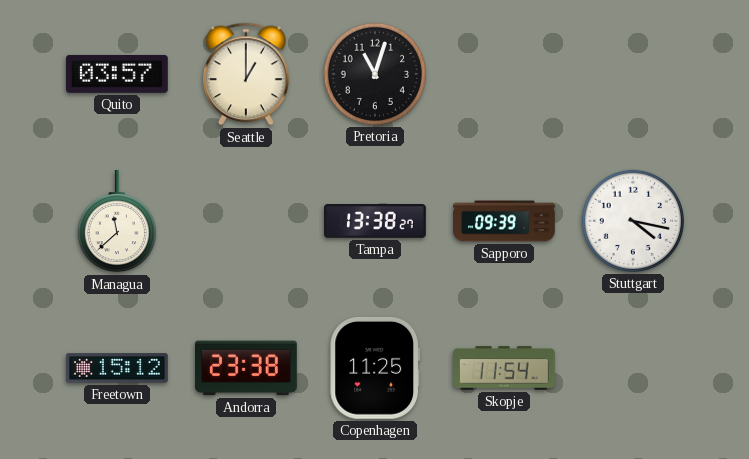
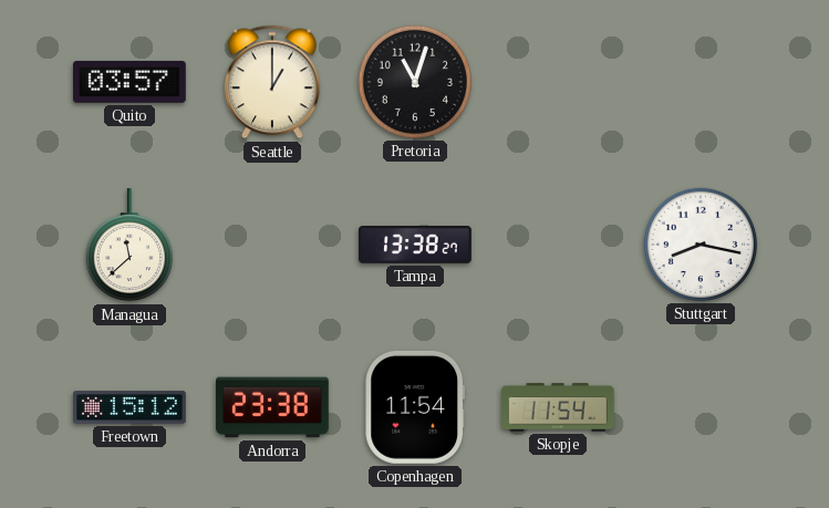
Sapporo: 09:39 -> none (504, 221)
Stuttgart: 4:17 -> 8:17 (701, 245)
Copenhagen: 11:25 -> 11:54 (415, 407)
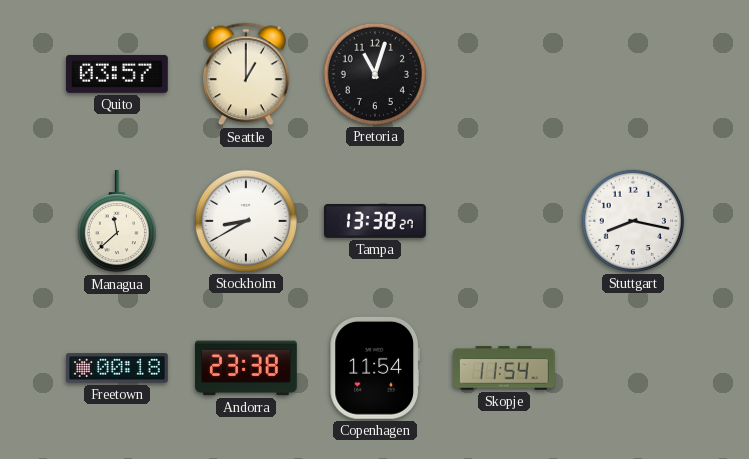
Stockholm: none -> 8:40 (246, 221)
Freetown: 15:12 -> 00:18 (118, 368)
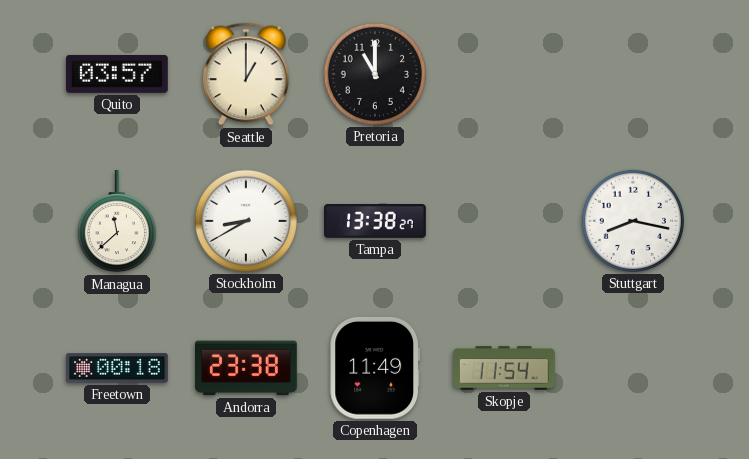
Pretoria: 11:03 -> 11:00 (375, 74)
Copenhagen: 11:54 -> 11:49 (375, 368)
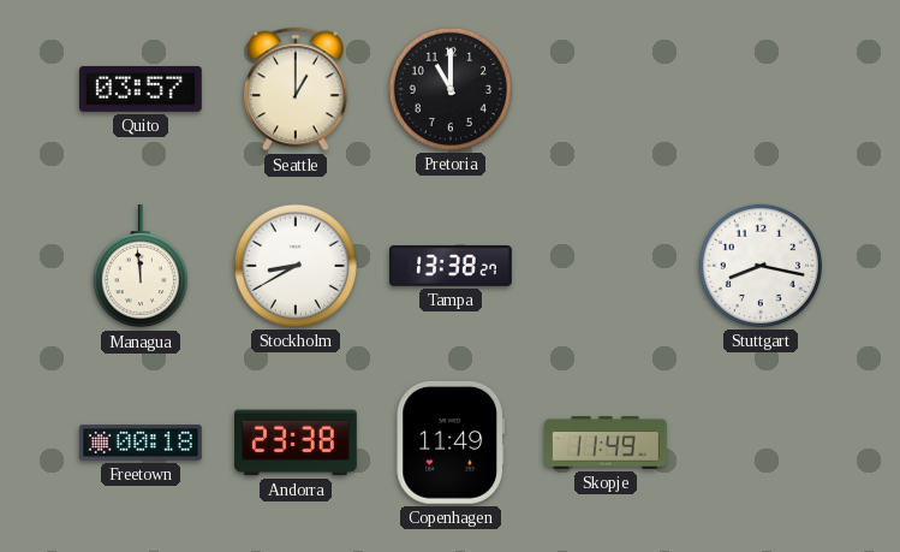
Managua: 11:38 -> 11:59 (141, 267)
Skopje: 11:54 -> 11:49 (607, 443)
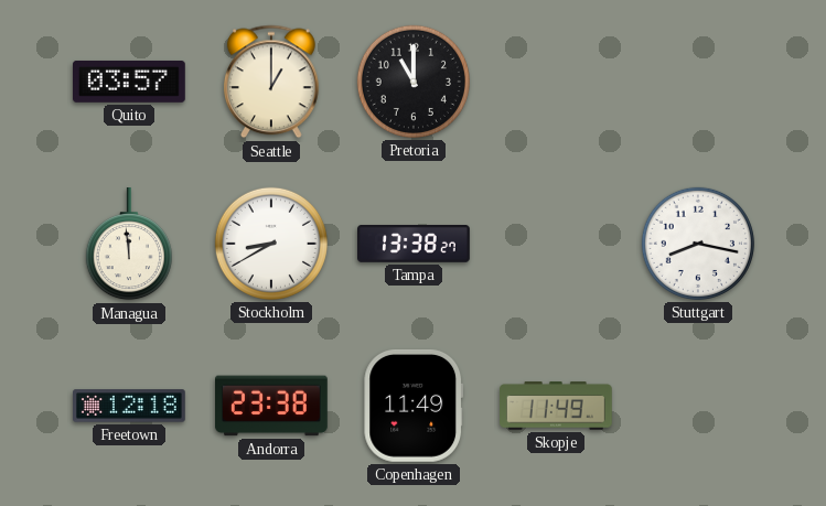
Freetown: 00:18 -> 12:18 (130, 406)
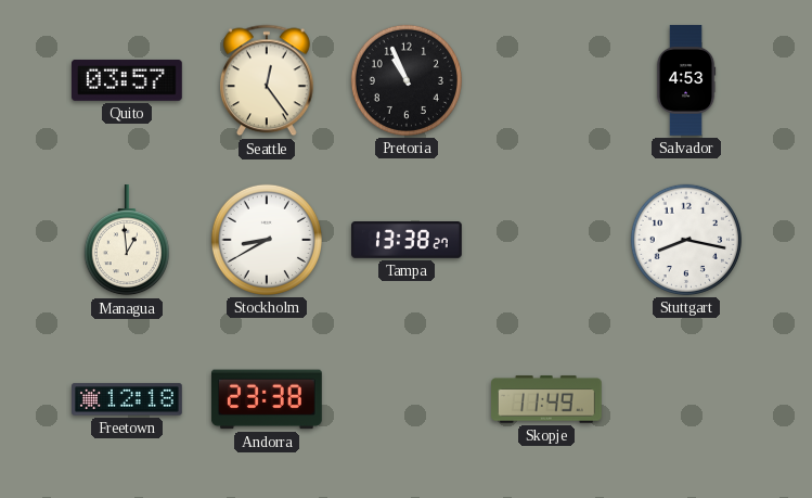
Seattle: 1:00 -> 12:24 (268, 80)
Pretoria: 11:00 -> 10:56 (407, 80)
Salvador: none -> 4:53 (686, 80)
Managua: 11:59 -> 12:59 (127, 241)
Copenhagen: 11:49 -> none (414, 406)
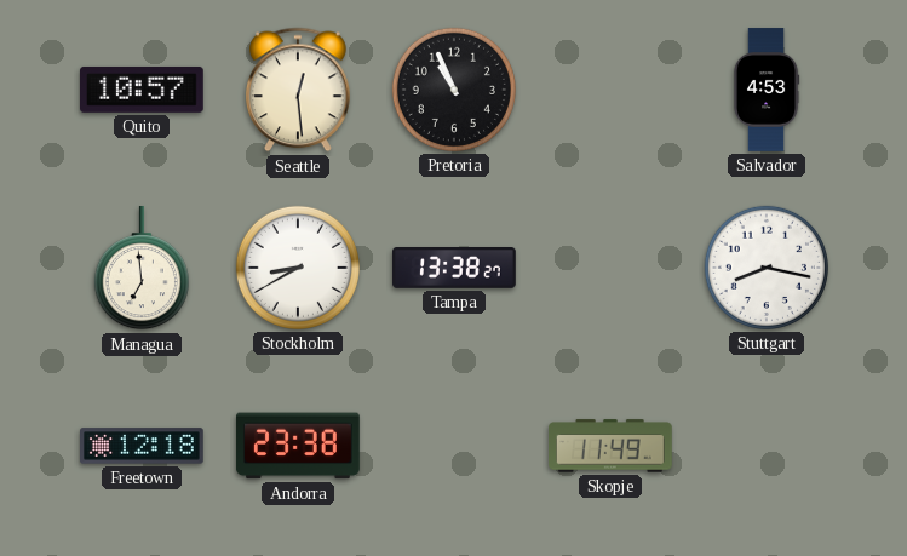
Quito: 03:57 -> 10:57 (143, 90)
Seattle: 12:24 -> 12:29 (299, 90)
Managua: 12:59 -> 6:59 (142, 269)
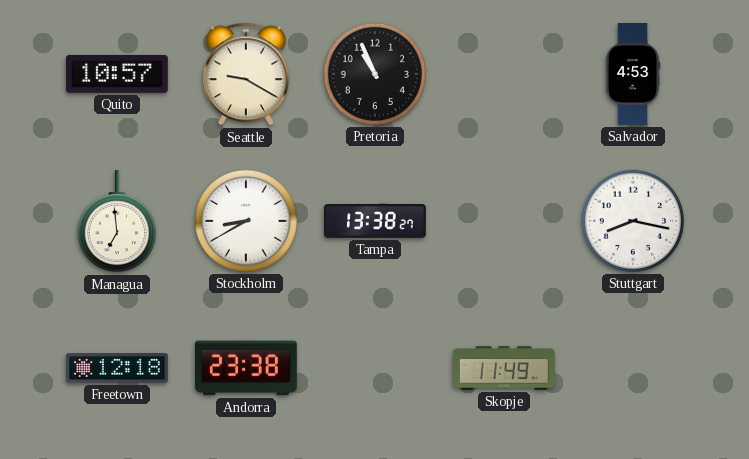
Seattle: 12:29 -> 9:20 (247, 74)
